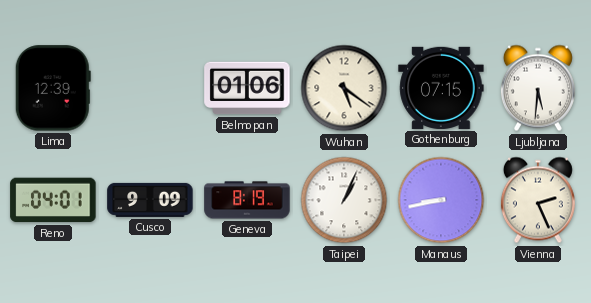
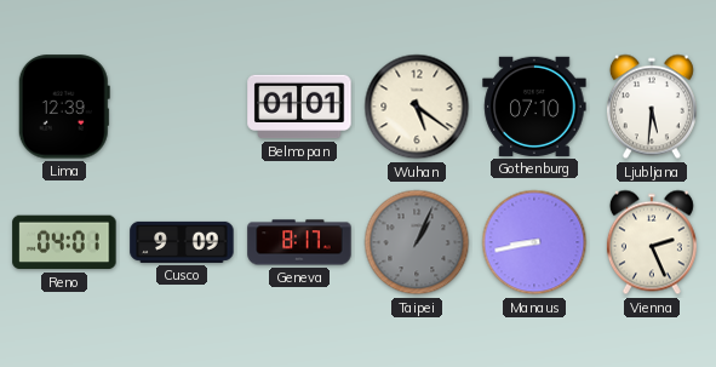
Belmopan: 01:06 -> 01:01 (299, 107)
Gothenburg: 07:15 -> 07:10 (534, 107)
Geneva: 8:19 -> 8:17 (299, 242)
Taipei dial: white -> grey (417, 242)
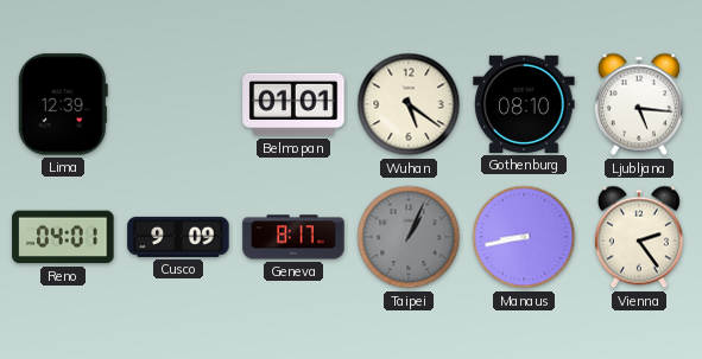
Gothenburg: 07:10 -> 08:10 (524, 104)
Ljubljana: 5:31 -> 5:16 (639, 104)
Vienna: 2:26 -> 2:24 (639, 237)
